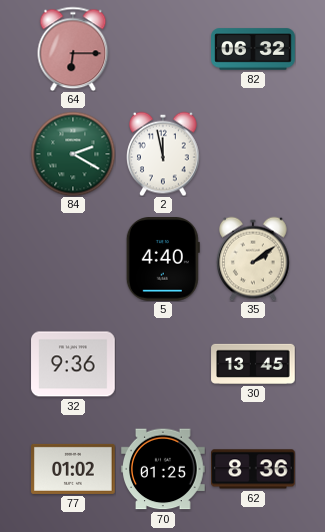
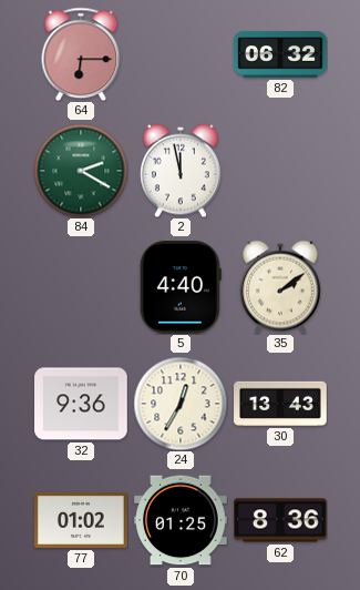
24: none -> 12:35 (181, 404)
30: 13:45 -> 13:43 (280, 404)
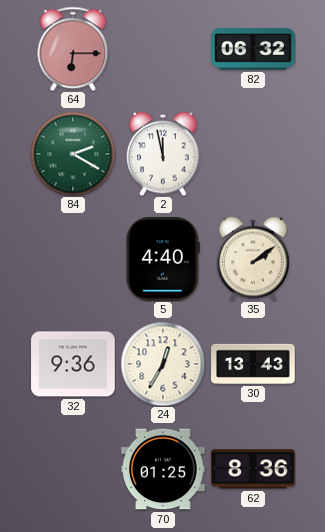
77: 01:02 -> none (81, 520)
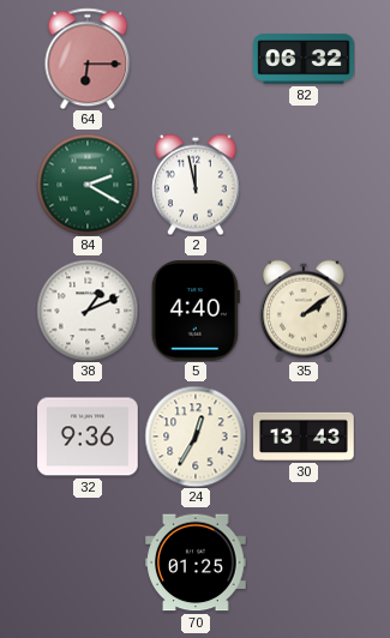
38: none -> 1:11 (88, 311)
62: 8:36 -> none (254, 469)
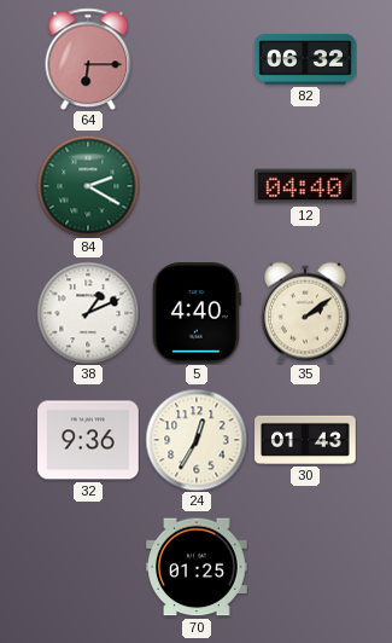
2: 11:58 -> none (197, 185)
12: none -> 04:40 (306, 186)
30: 13:43 -> 01:43 (305, 440)
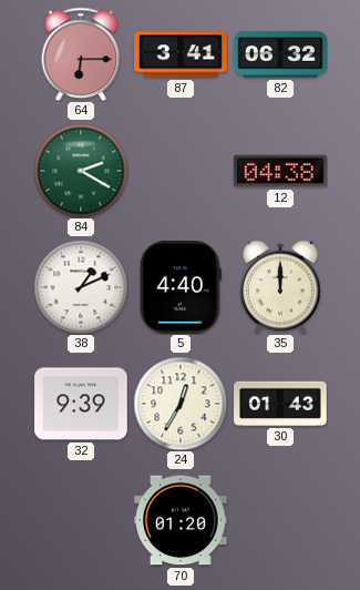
87: none -> 3:41 (181, 54)
12: 04:40 -> 04:38 (281, 171)
35: 2:09 -> 12:00 (281, 287)
32: 9:36 -> 9:39 (81, 404)
70: 01:25 -> 01:20 (181, 520)
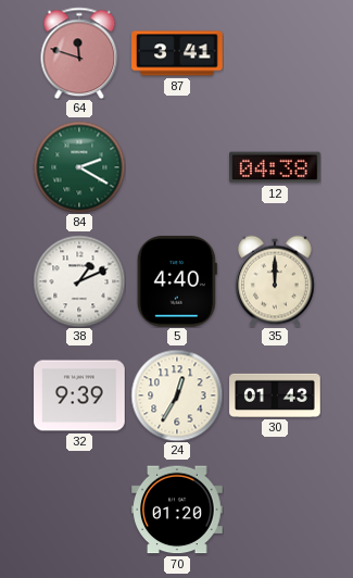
64: 6:15 -> 11:48 (79, 53)
82: 06:32 -> none (280, 54)
